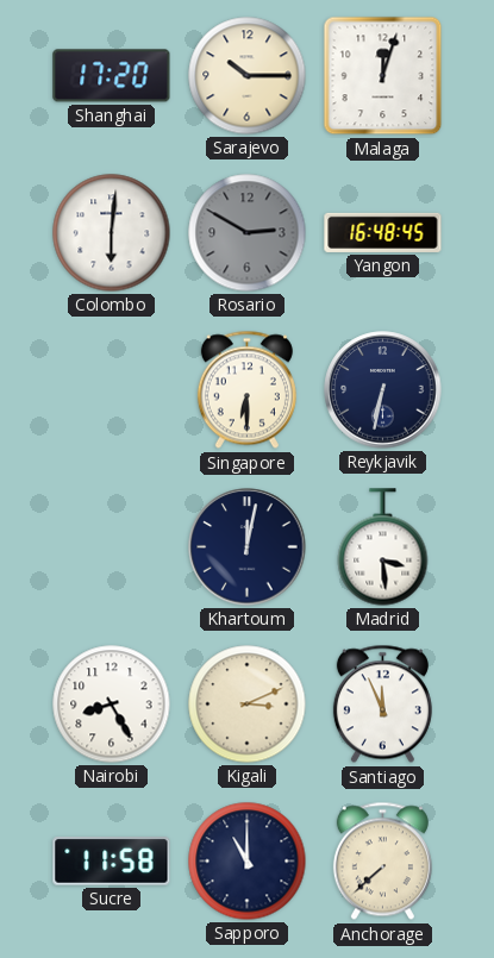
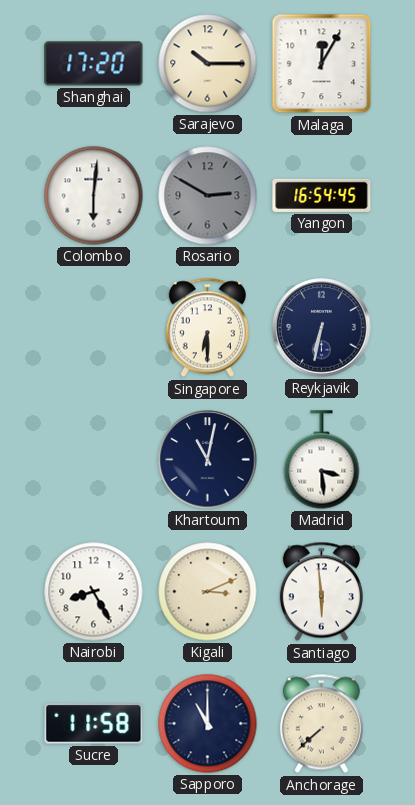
Malaga: 12:03 -> 12:05 (322, 64)
Yangon: 16:48 -> 16:54 (322, 195)
Khartoum: 12:02 -> 11:02 (208, 460)
Santiago: 11:56 -> 5:59 (321, 592)
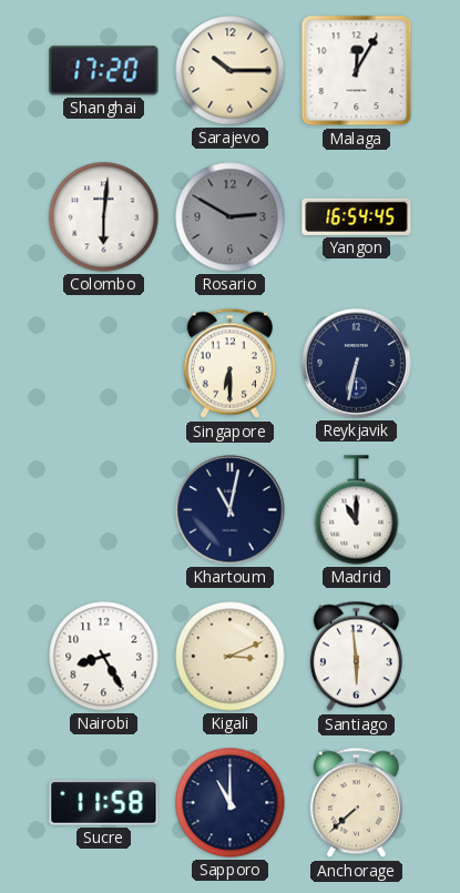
Madrid: 3:29 -> 11:00 (357, 510)
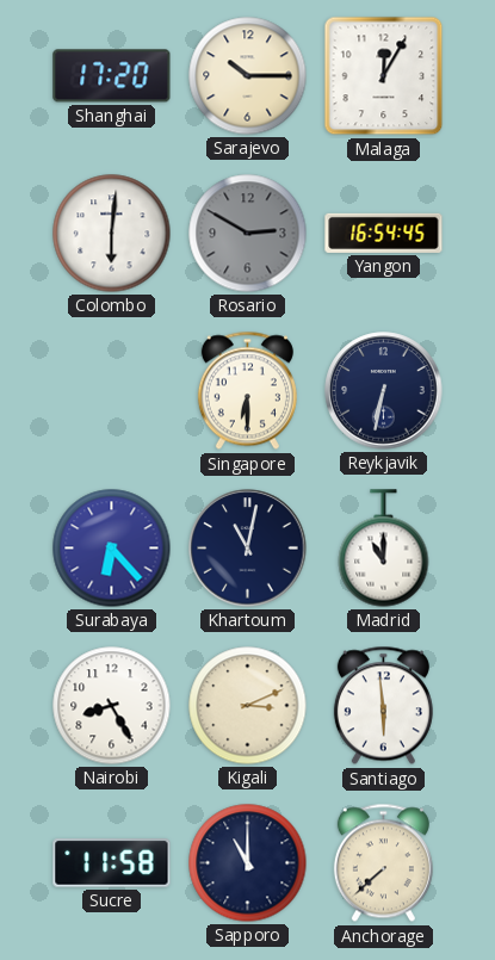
Surabaya: none -> 6:23 (112, 549)
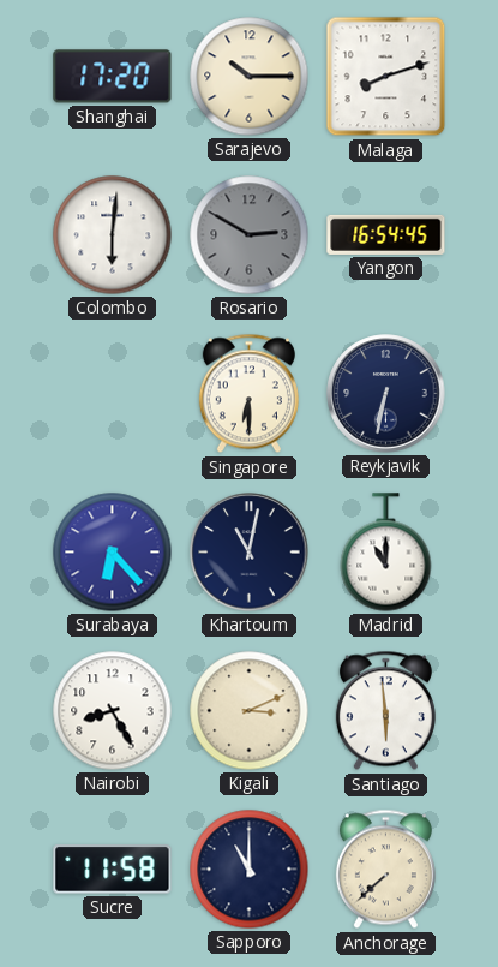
Malaga: 12:05 -> 8:12 (386, 77)
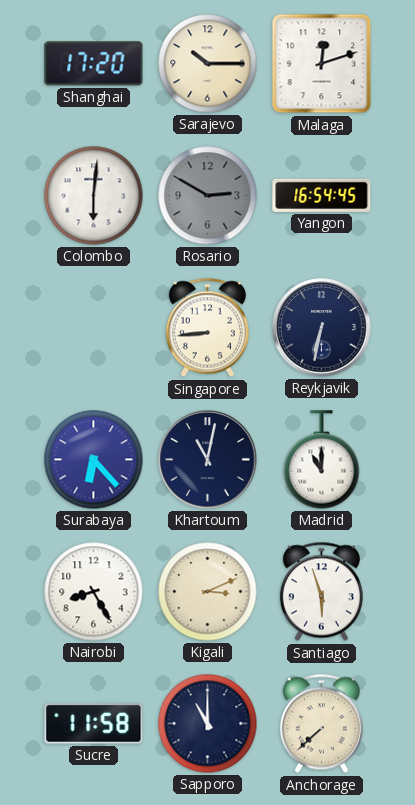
Malaga: 8:12 -> 12:12 (322, 64)
Singapore: 6:30 -> 8:44 (207, 328)
Santiago: 5:59 -> 5:57 (321, 592)
